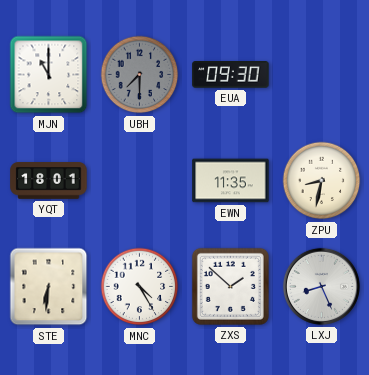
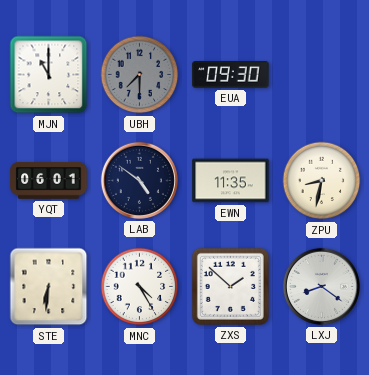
YQT: 18:01 -> 06:01 (49, 181)
LAB: none -> 4:51 (139, 180)
LXJ: 8:26 -> 8:21 (321, 286)
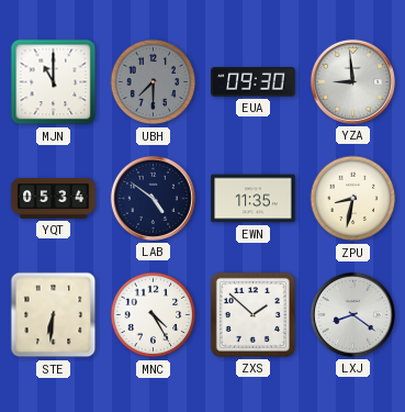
YZA: none -> 8:59 (352, 81)
YQT: 06:01 -> 05:34 (54, 199)
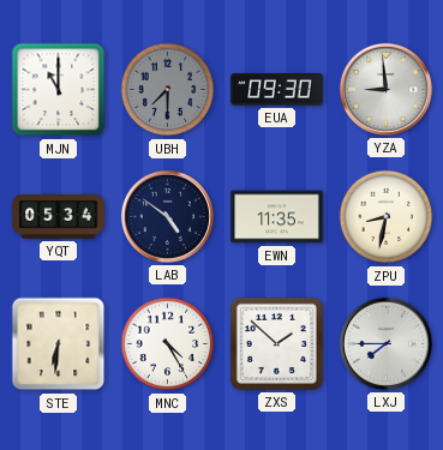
LXJ: 8:21 -> 7:45 (385, 343)
